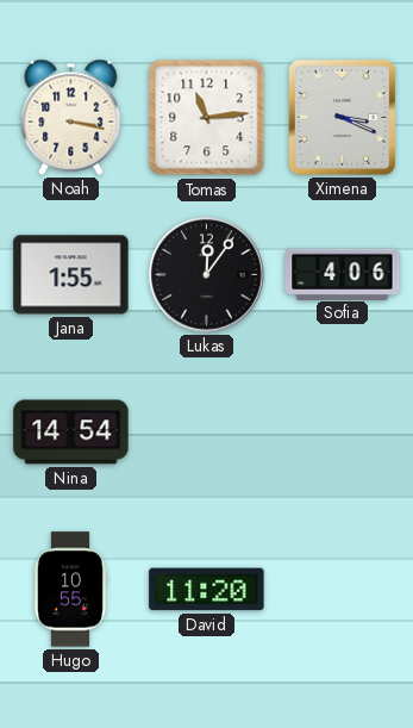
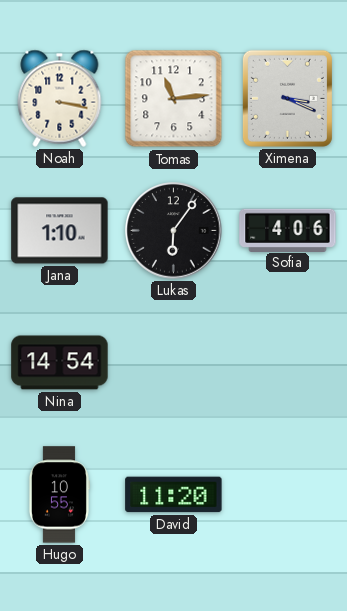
Jana: 1:55 -> 1:10 (60, 231)
Lukas: 12:06 -> 6:06 (174, 231)
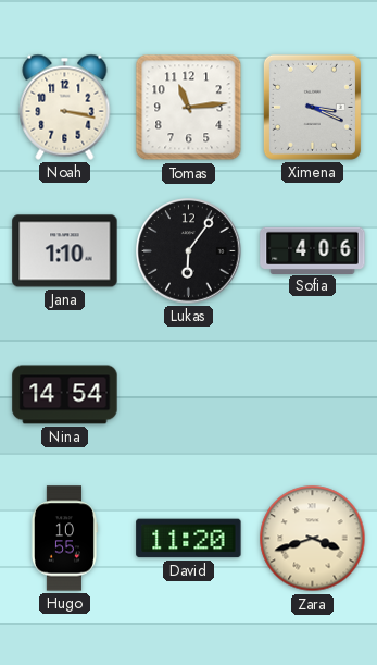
Zara: none -> 3:42 (313, 539)
